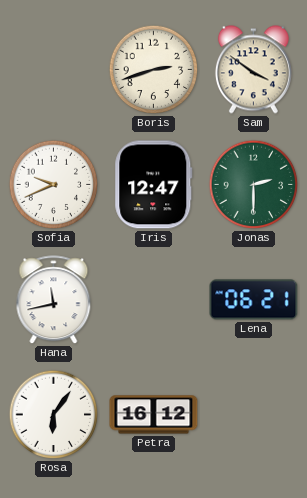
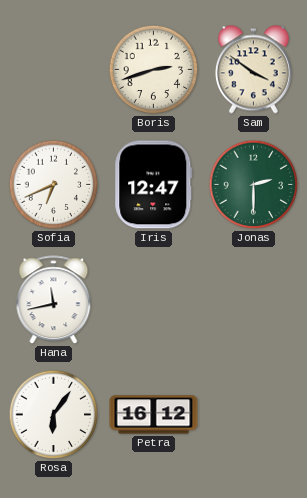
Sofia: 9:41 -> 6:41 (54, 185)
Lena: 06:21 -> none (254, 300)
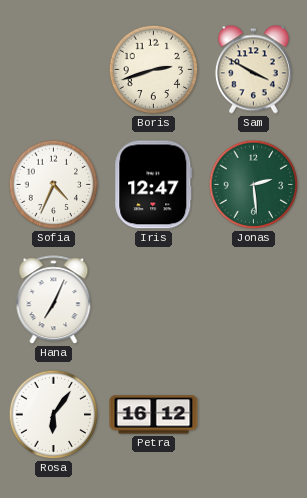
Sam: 3:51 -> 3:50 (253, 70)
Sofia: 6:41 -> 4:34 (54, 185)
Jonas: 2:30 -> 2:29 (254, 185)
Hana: 11:43 -> 7:04 (54, 300)
